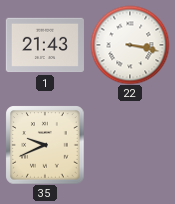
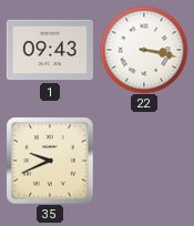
1: 21:43 -> 09:43 (50, 50)
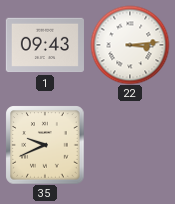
22: 3:17 -> 3:14 (130, 45)
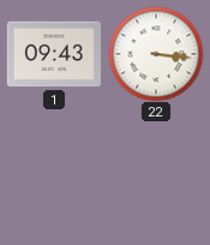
22: 3:14 -> 3:16 (156, 54)
35: 9:41 -> none (45, 145)
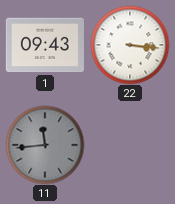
11: none -> 11:44 (45, 145)
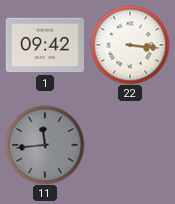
1: 09:43 -> 09:42 (45, 45)
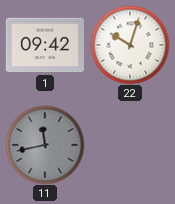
22: 3:16 -> 10:03 (130, 45)
11: 11:44 -> 11:43 (45, 145)
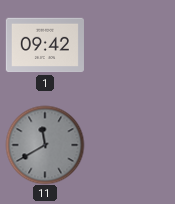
22: 10:03 -> none (130, 45)
11: 11:43 -> 11:40 (45, 145)
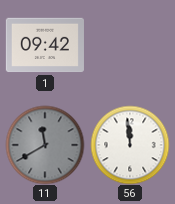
56: none -> 11:59 (130, 145)
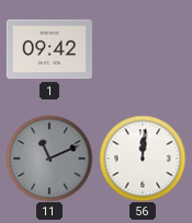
11: 11:40 -> 11:11 (49, 159)
56: 11:59 -> 12:01 (143, 159)
